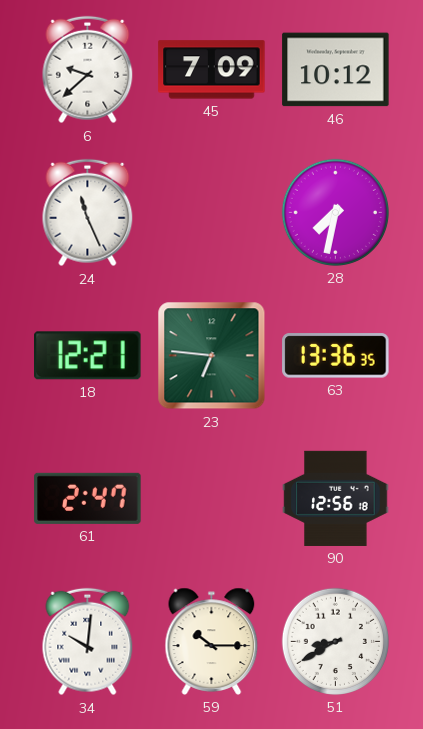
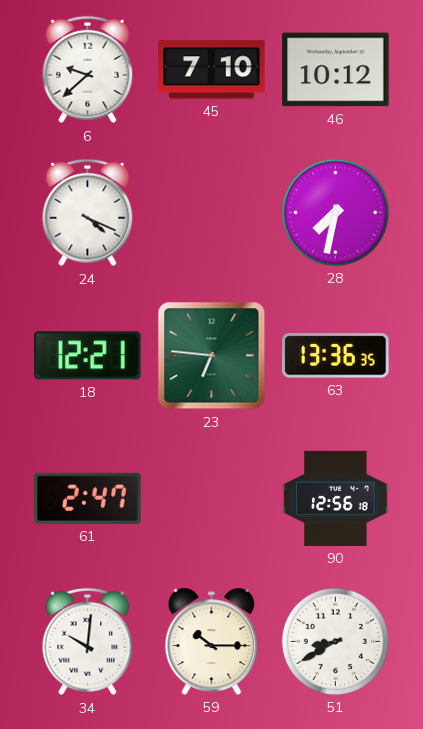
45: 7:09 -> 7:10 (212, 70)
24: 11:26 -> 4:19 (88, 213)
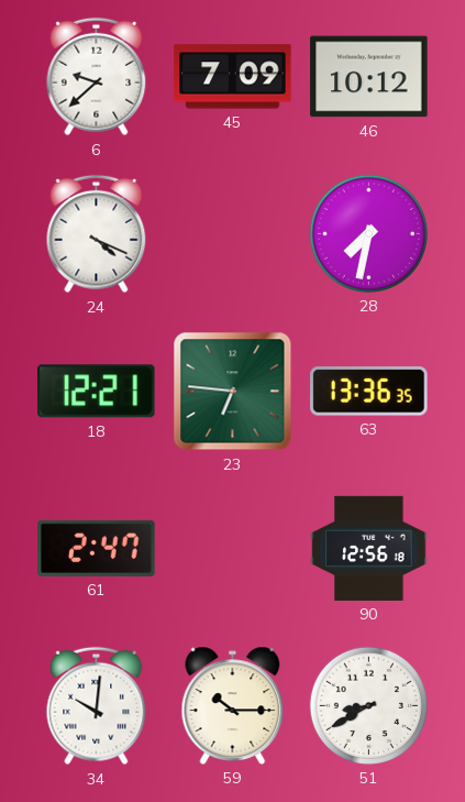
45: 7:10 -> 7:09 (233, 77)
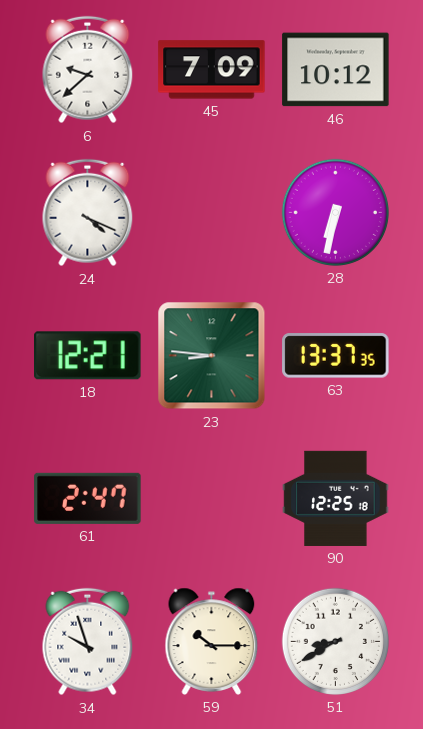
28: 7:32 -> 6:32 (335, 212)
23: 6:46 -> 8:46 (212, 356)
63: 13:36 -> 13:37 (336, 356)
90: 12:56 -> 12:25 (336, 498)
34: 10:01 -> 9:57 (88, 642)
